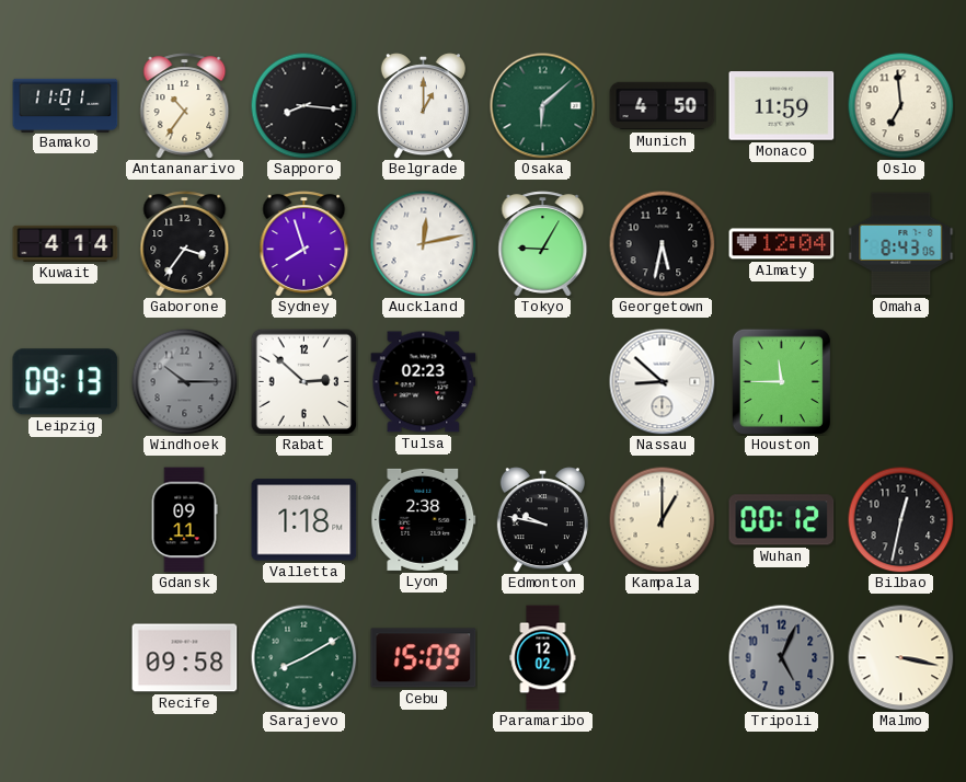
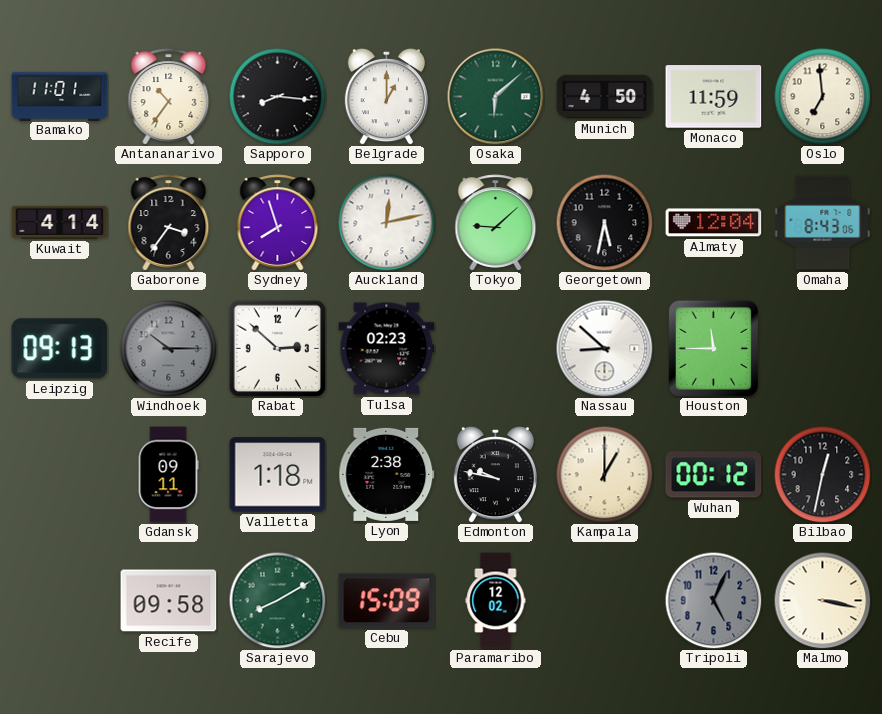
Tokyo: 9:05 -> 9:08 (496, 223)
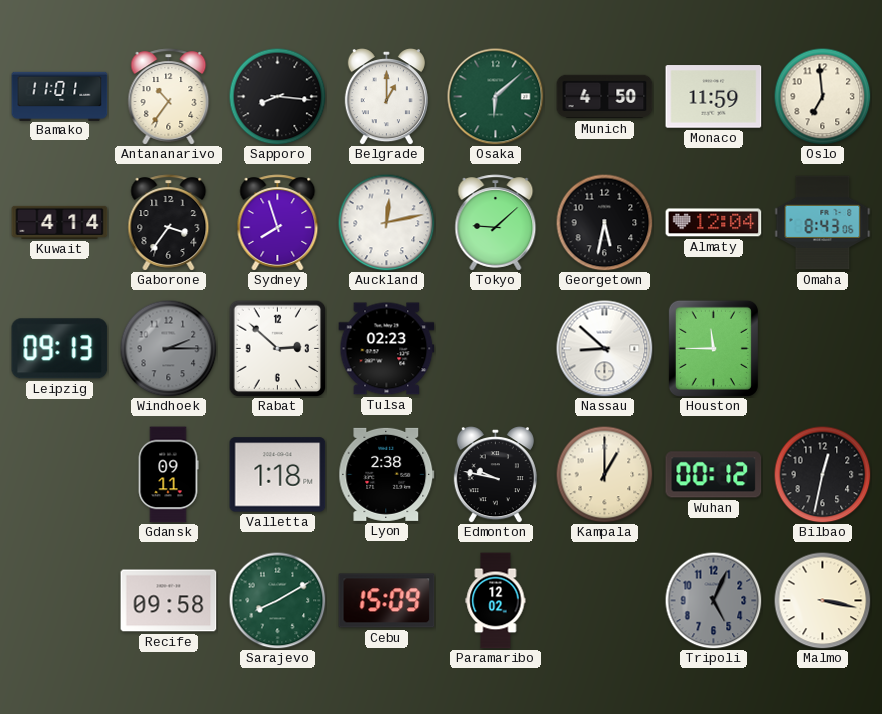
Windhoek: 10:15 -> 2:15 (168, 348)
